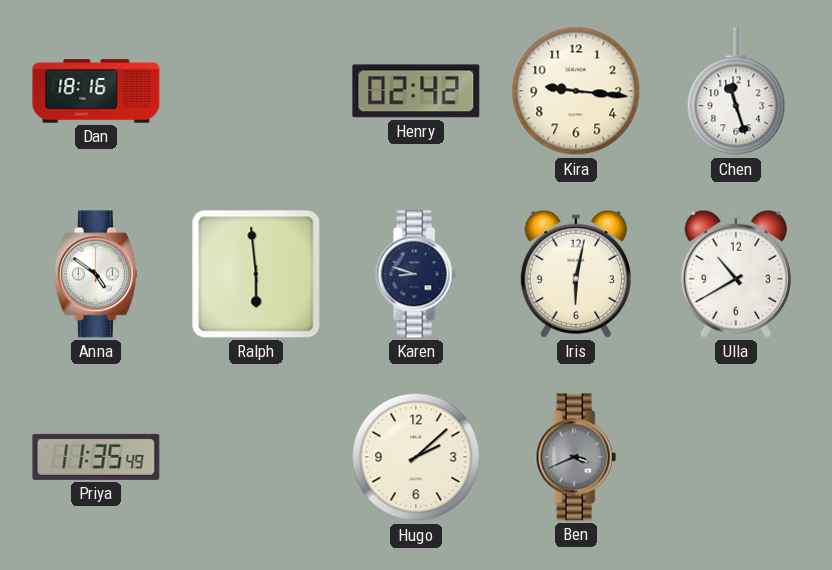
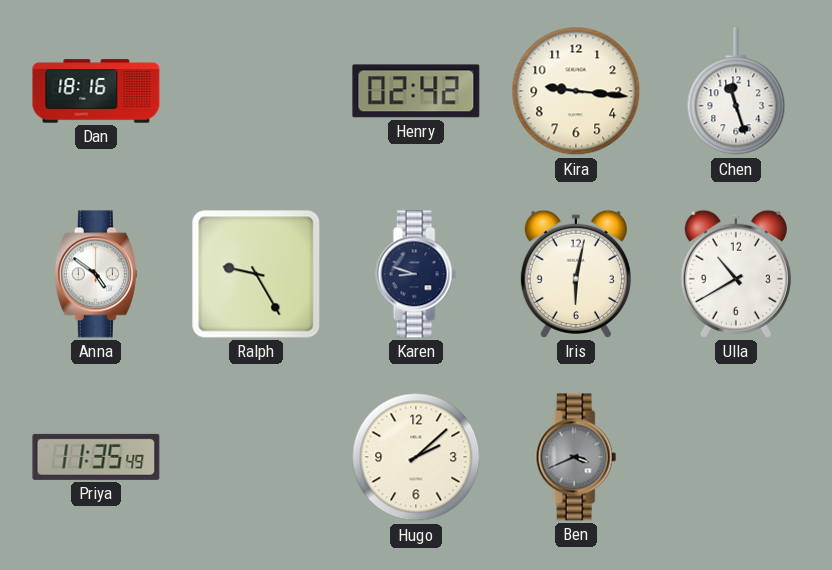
Ralph: 5:59 -> 9:25 (256, 274)
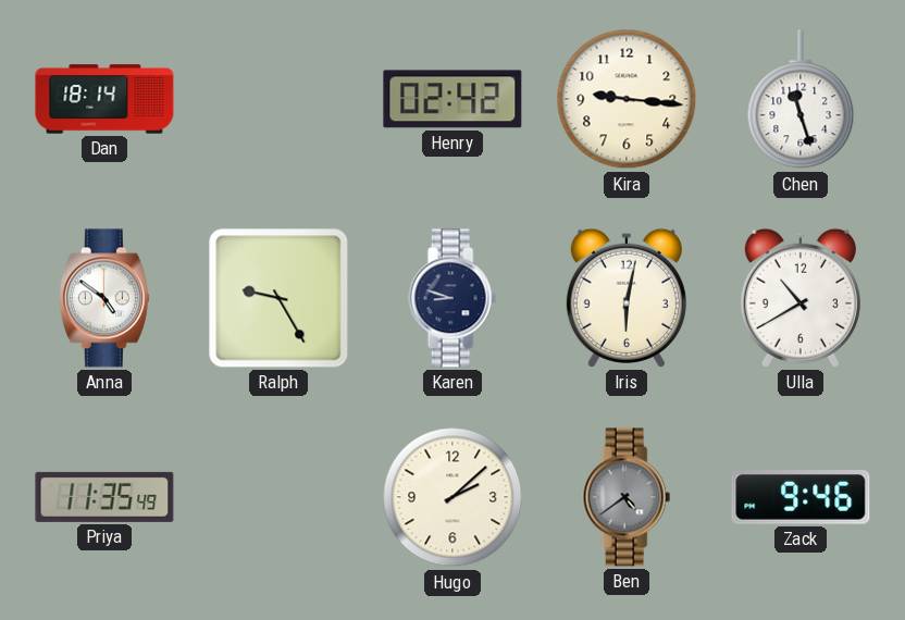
Dan: 18:16 -> 18:14 (104, 99)
Ben: 3:41 -> 4:39 (627, 497)
Zack: none -> 9:46 (801, 498)
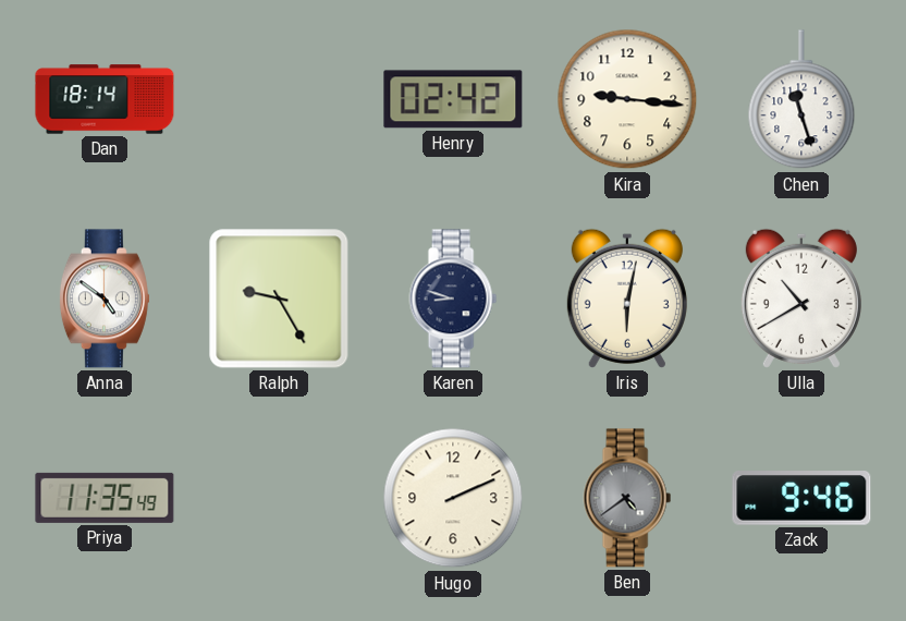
Hugo: 2:08 -> 2:11 (453, 498)
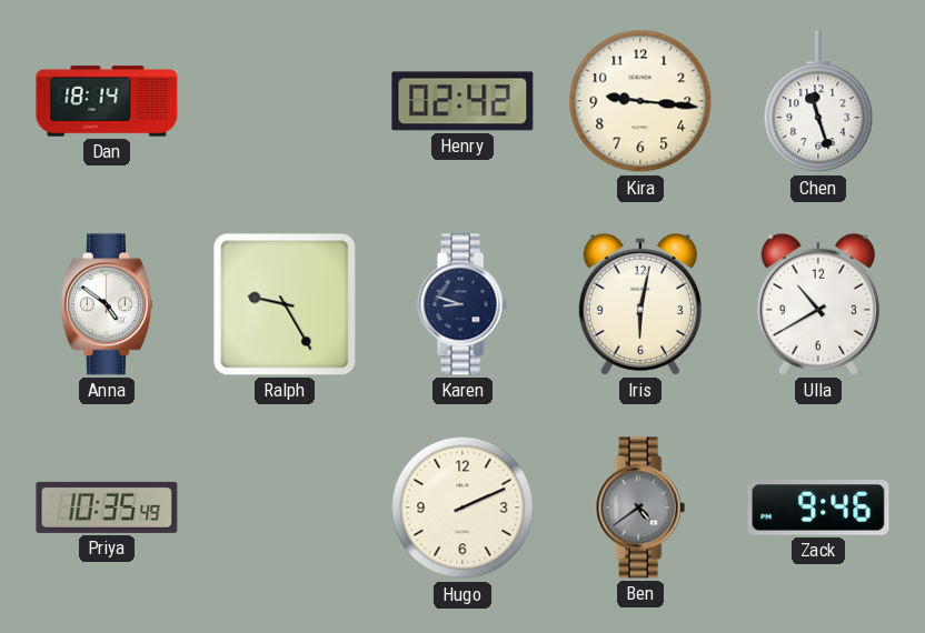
Priya: 11:35 -> 10:35 (107, 508)
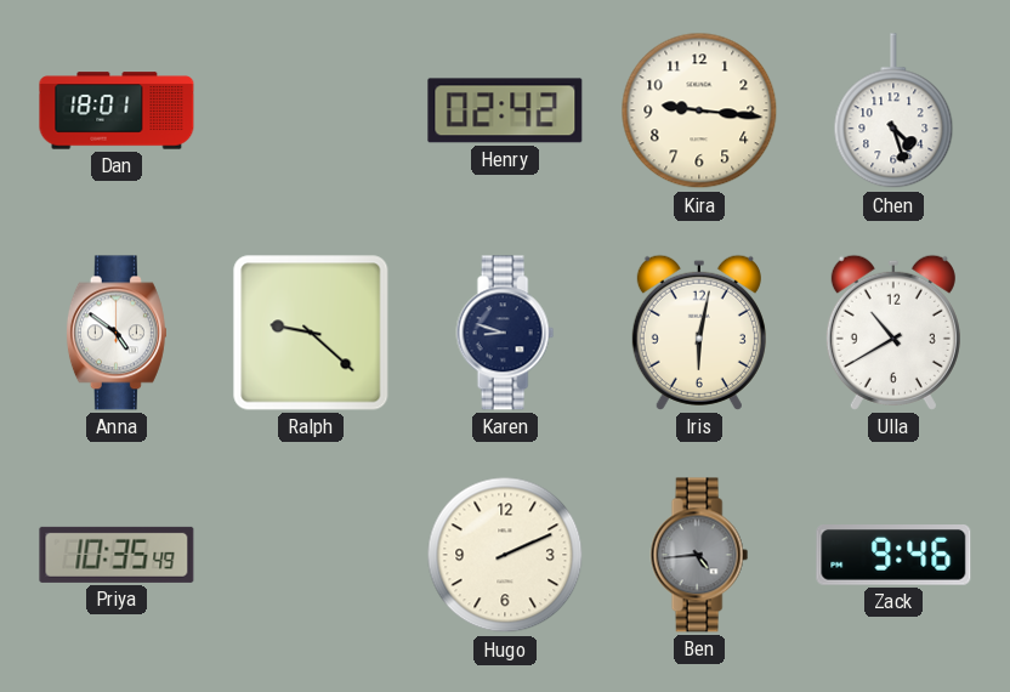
Dan: 18:14 -> 18:01 (117, 110)
Chen: 11:27 -> 4:27 (893, 112)
Ralph: 9:25 -> 9:22 (311, 333)
Ben: 4:39 -> 4:44 (699, 555)
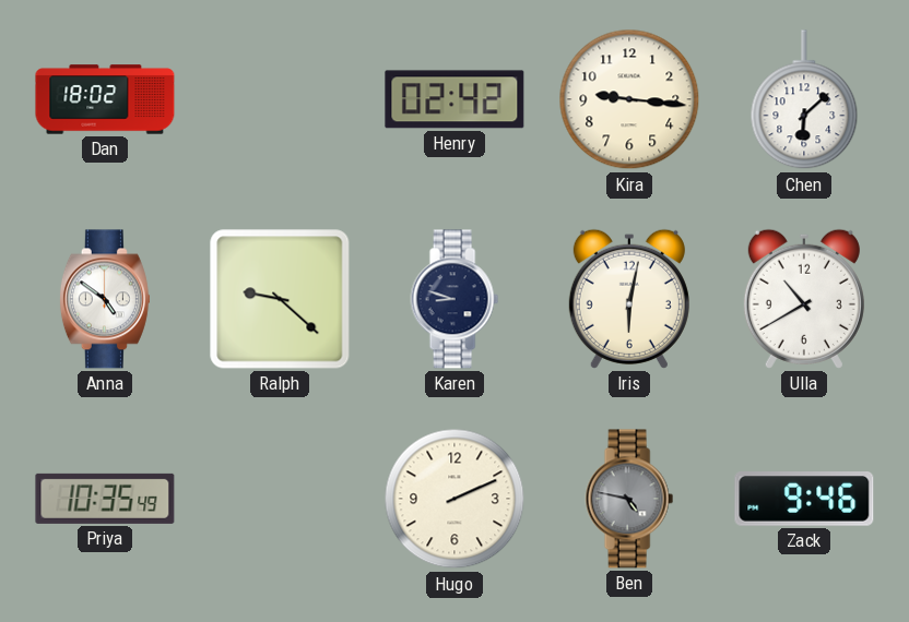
Dan: 18:01 -> 18:02 (105, 99)
Chen: 4:27 -> 6:08 (804, 100)
Ben: 4:44 -> 4:47 (629, 499)
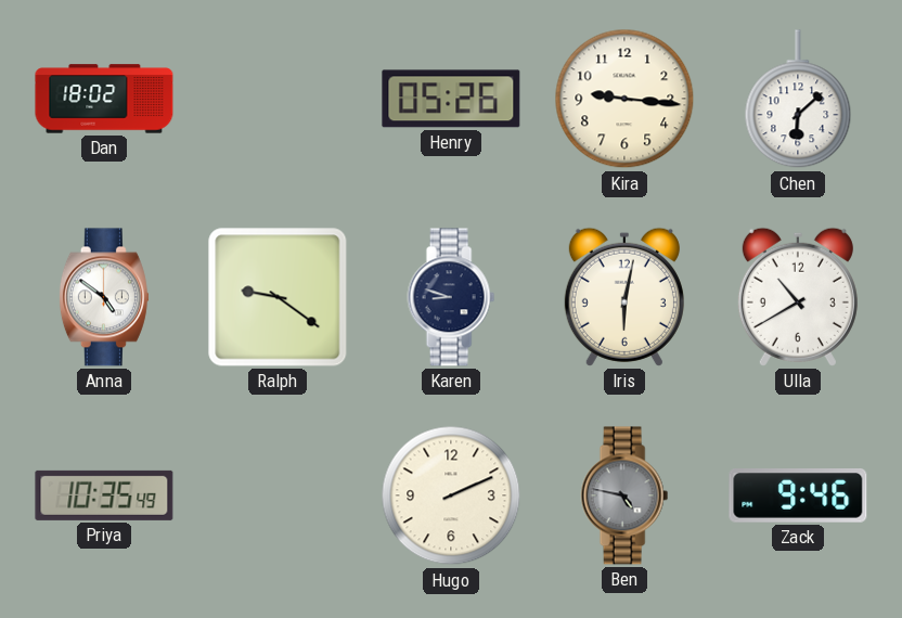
Henry: 02:42 -> 05:26 (451, 99)
Ralph: 9:22 -> 9:21 (278, 297)
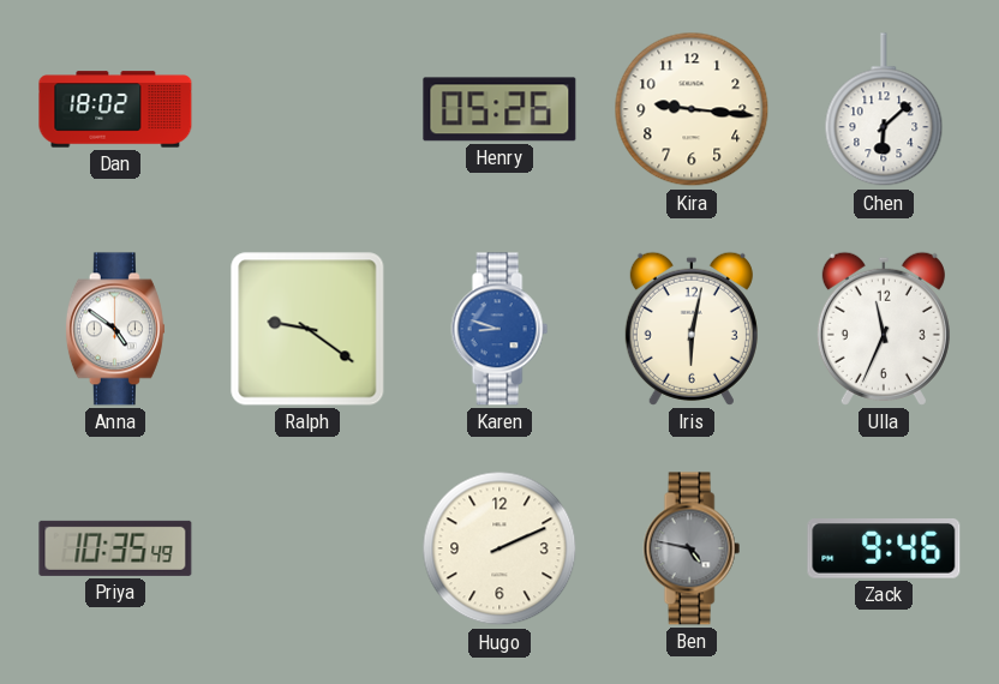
Karen dial: navy -> blue (499, 329)
Ulla: 10:40 -> 11:34 (884, 329)
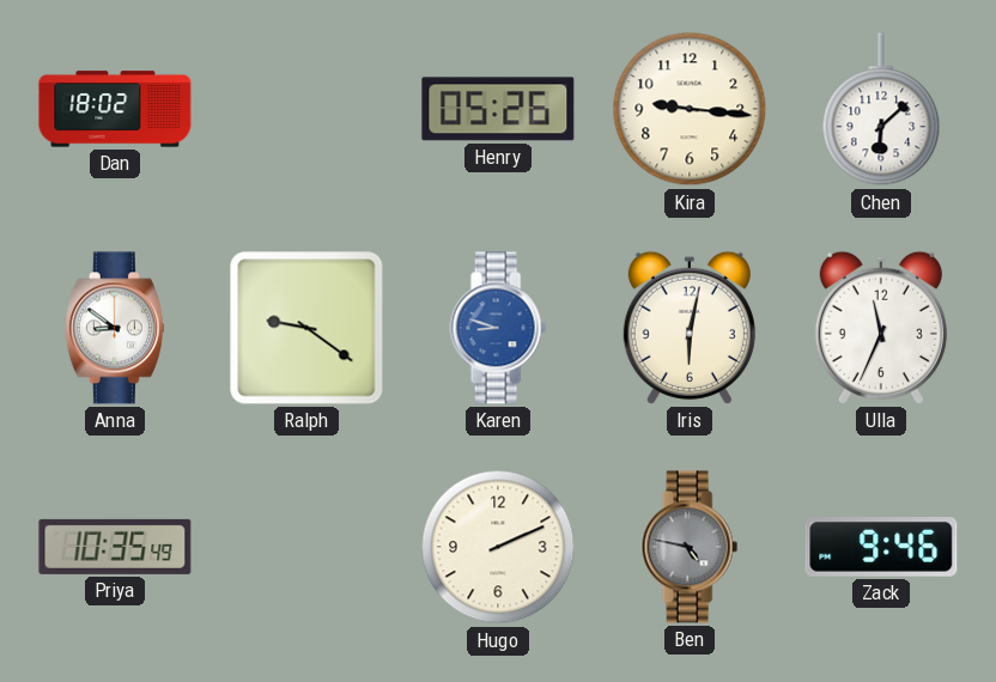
Anna: 4:51 -> 8:51 (115, 328)
